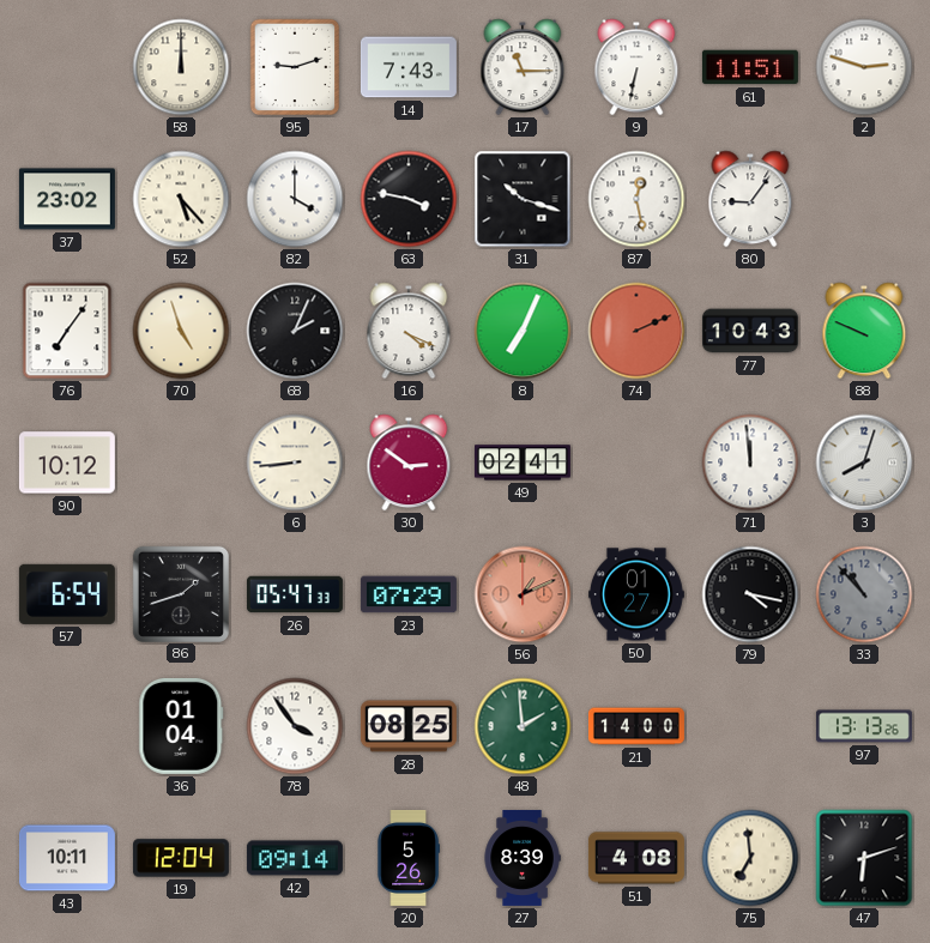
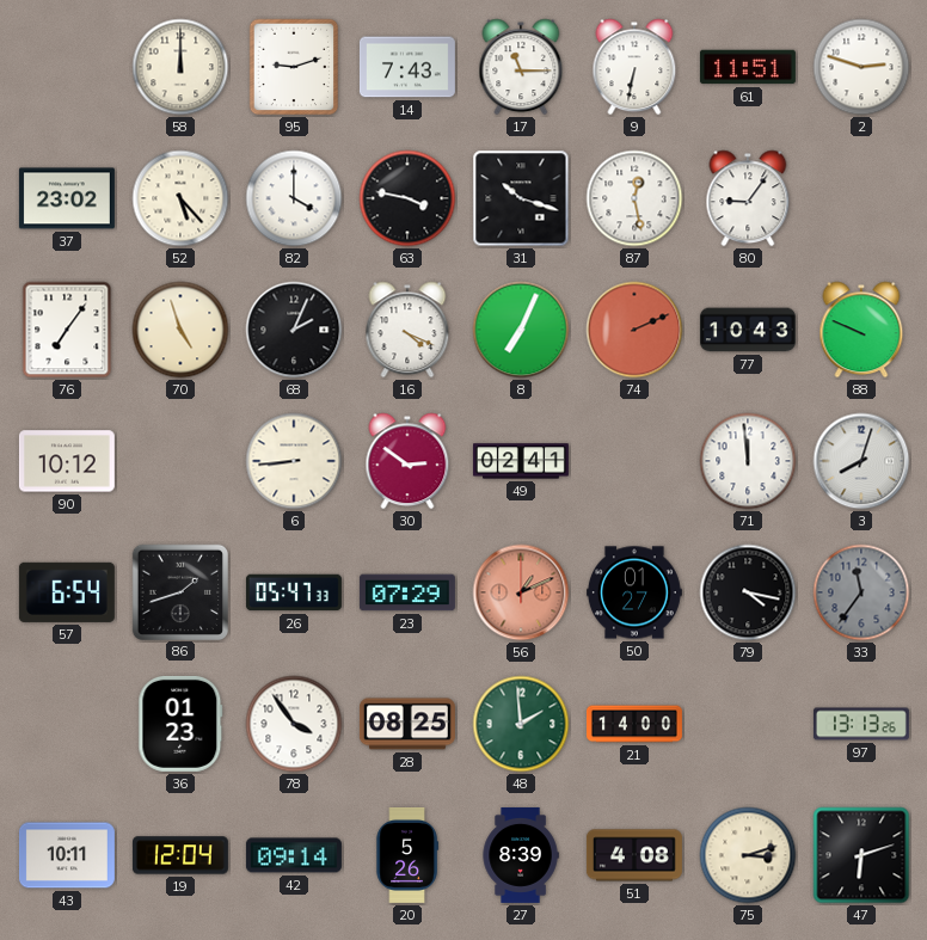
33: 10:53 -> 11:36 (861, 592)
36: 01:04 -> 01:23 (180, 724)
75: 6:59 -> 3:12 (748, 855)
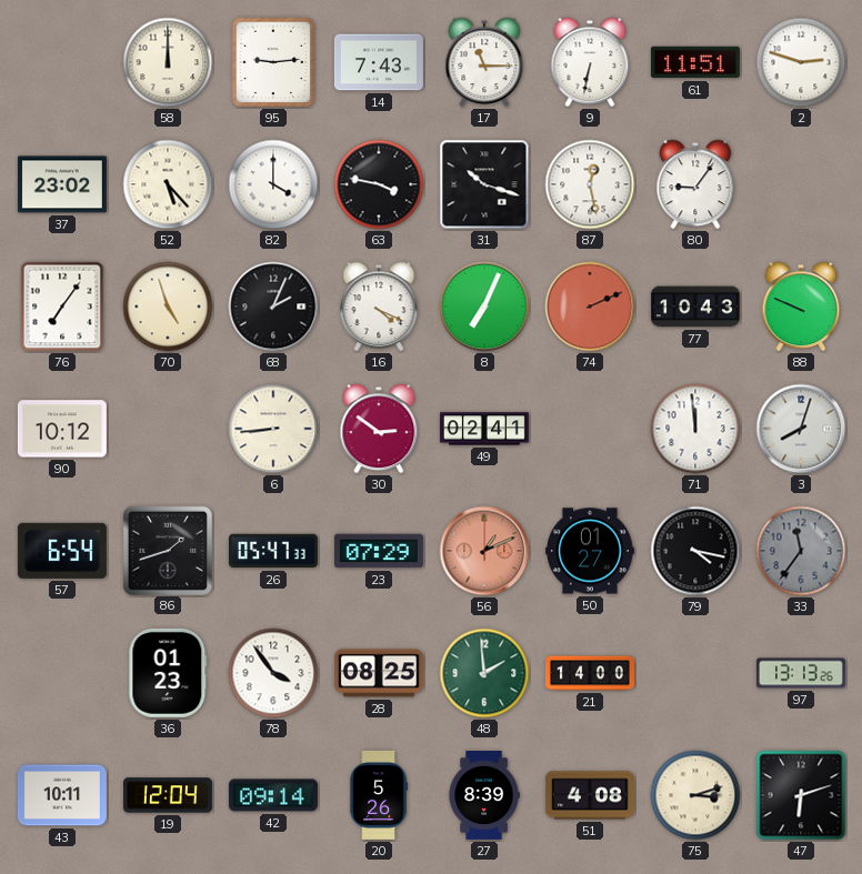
95: 9:12 -> 9:14 (273, 62)
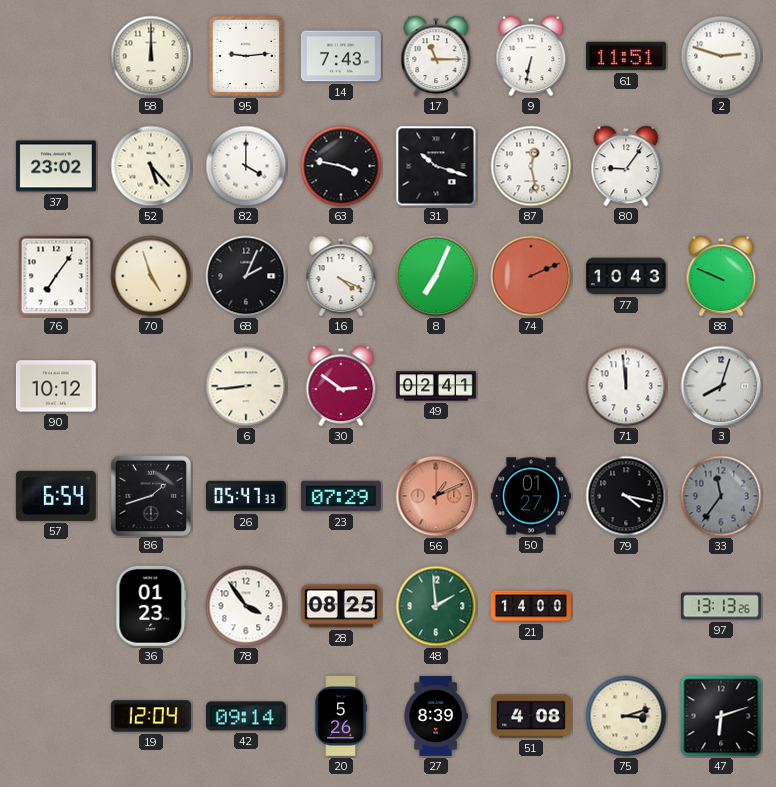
43: 10:11 -> none (62, 795)
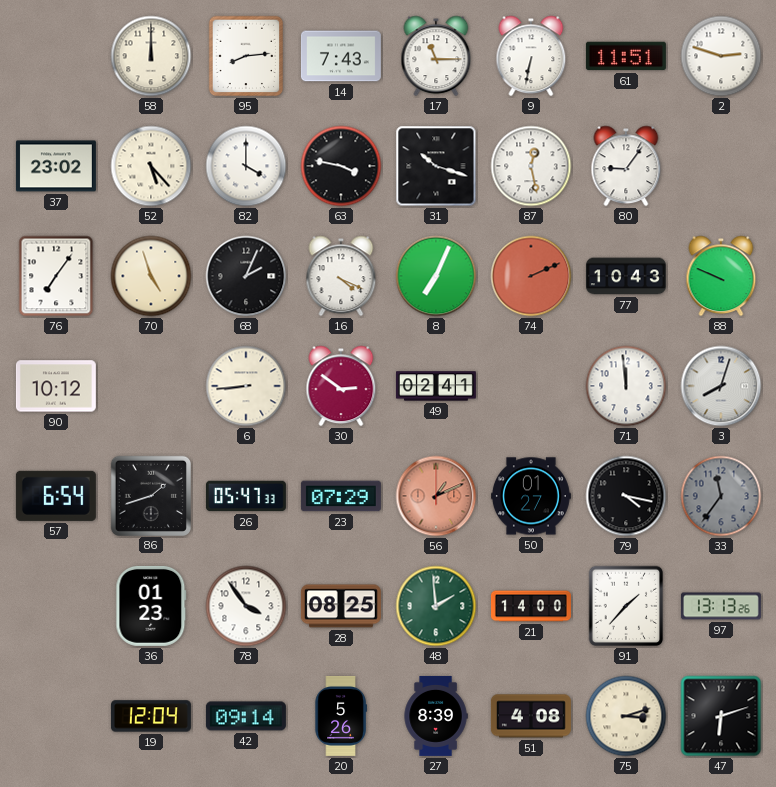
95: 9:14 -> 8:14 (246, 56)
91: none -> 1:37 (626, 606)
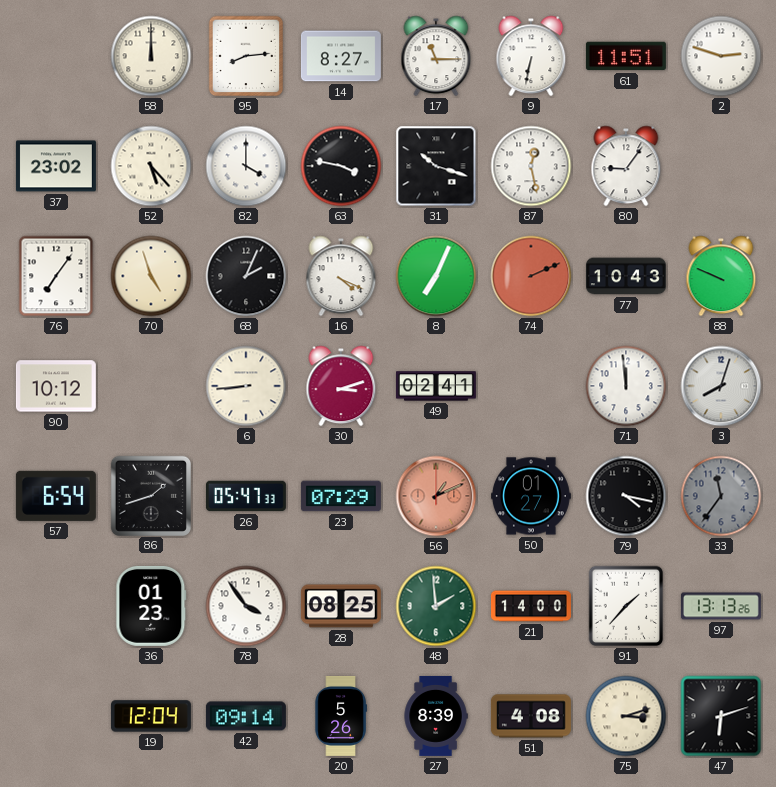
14: 7:43 -> 8:27 (341, 56)
30: 2:51 -> 3:12 (341, 386)
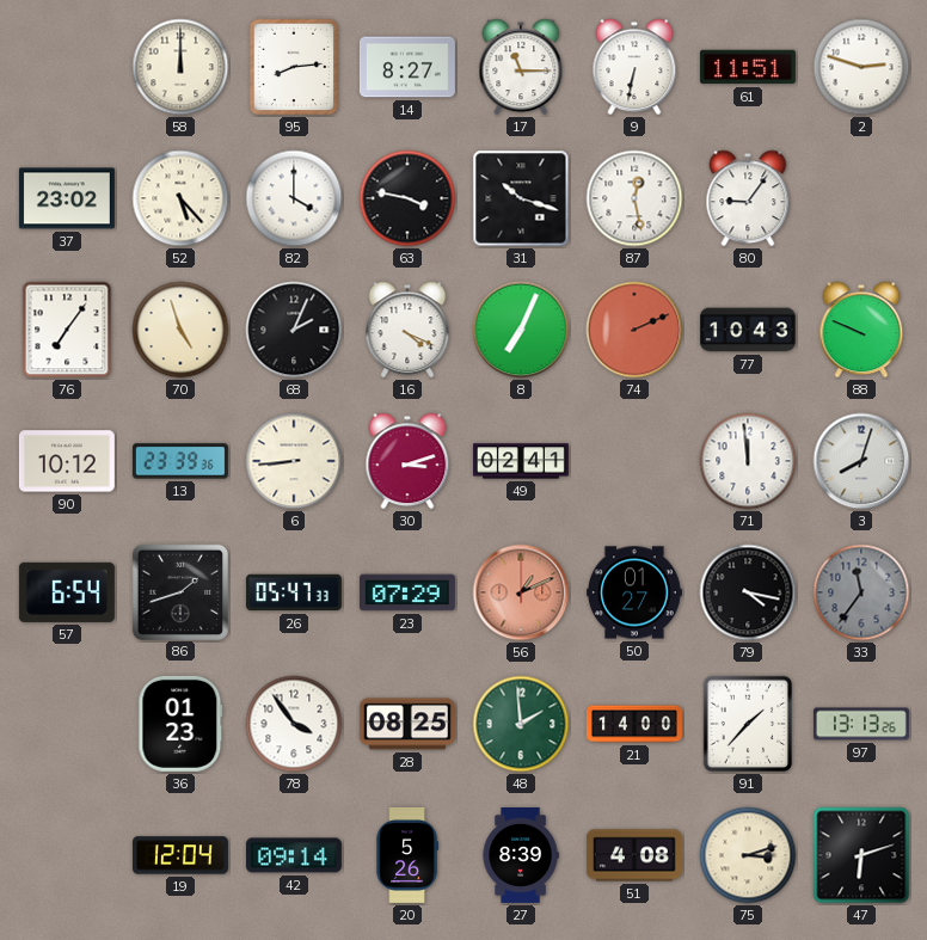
13: none -> 23:39 (180, 461)
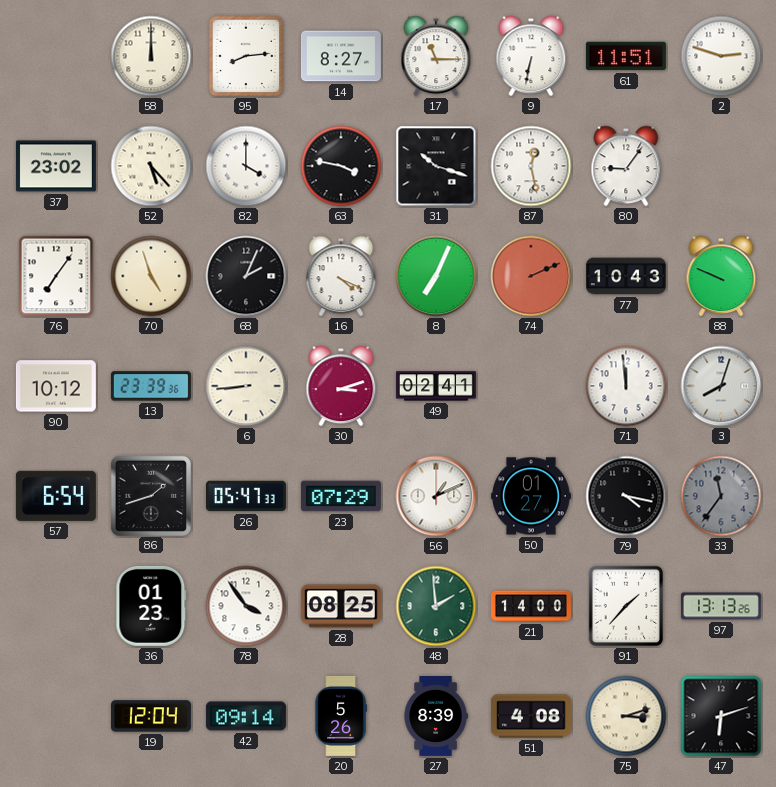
56 dial: salmon -> white (436, 496)
